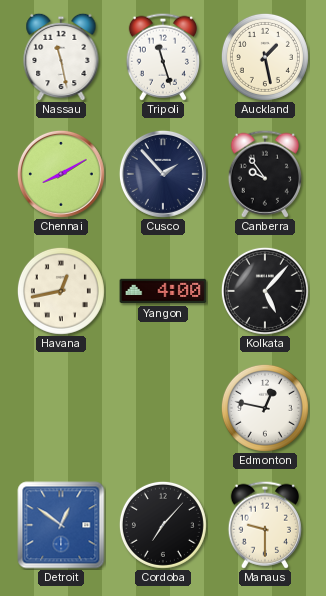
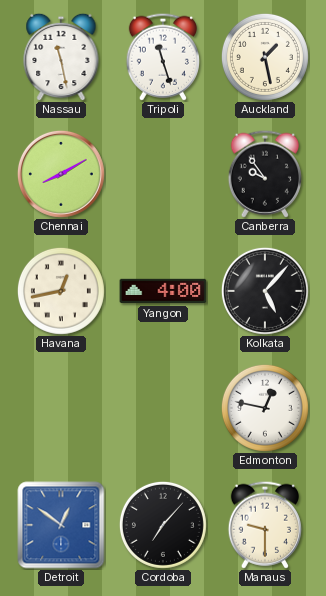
Cusco: 1:53 -> none (163, 174)
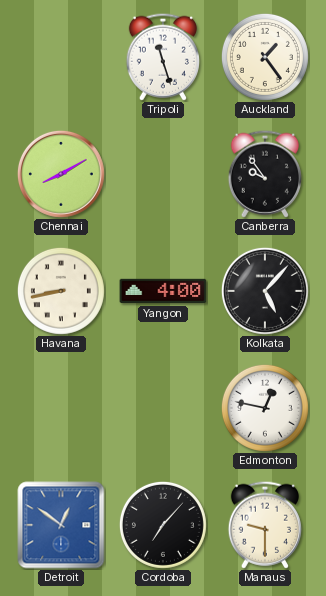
Nassau: 11:28 -> none (61, 57)
Auckland: 1:28 -> 1:24 (265, 57)
Havana: 12:43 -> 8:43 (61, 291)
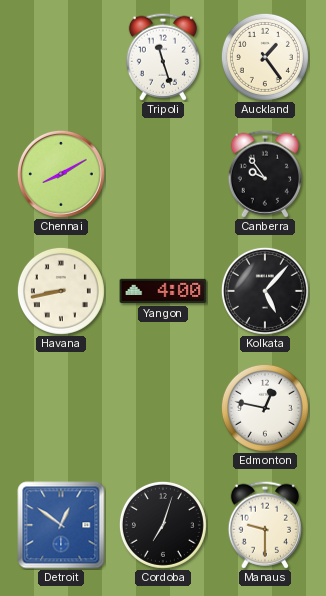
Cordoba: 7:07 -> 7:03 (163, 525)
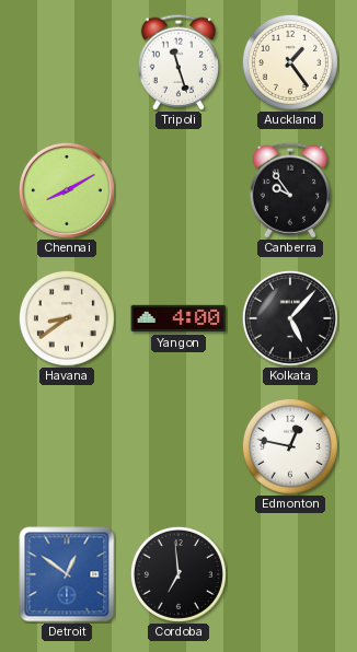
Havana: 8:43 -> 8:39 (67, 318)
Cordoba: 7:03 -> 6:59 (178, 574)
Manaus: 9:30 -> none (265, 525)
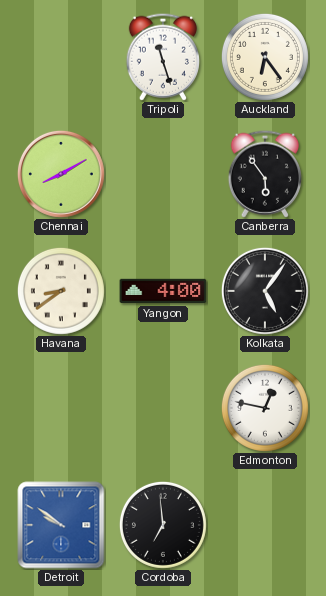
Auckland: 1:24 -> 6:24 (265, 57)
Canberra: 9:54 -> 5:54 (265, 174)
Kolkata: 5:07 -> 5:06 (265, 291)
Detroit: 12:51 -> 9:51 (61, 525)
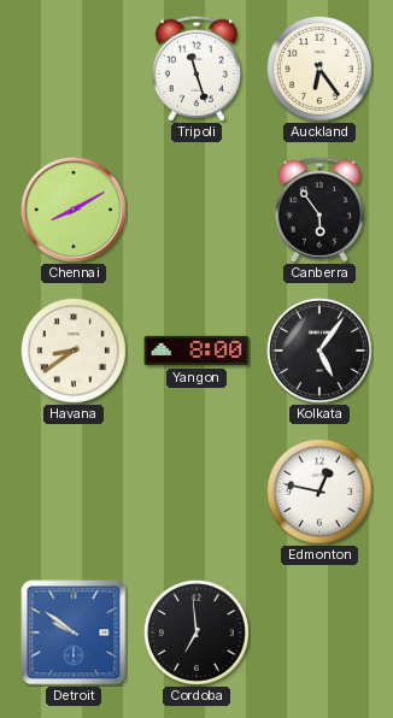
Yangon: 4:00 -> 8:00 (196, 351)
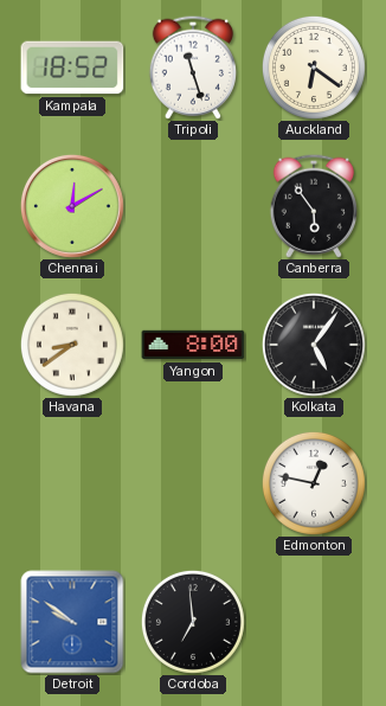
Kampala: none -> 18:52 (72, 68)
Auckland: 6:24 -> 6:21 (314, 68)
Chennai: 8:10 -> 12:10 (72, 206)
